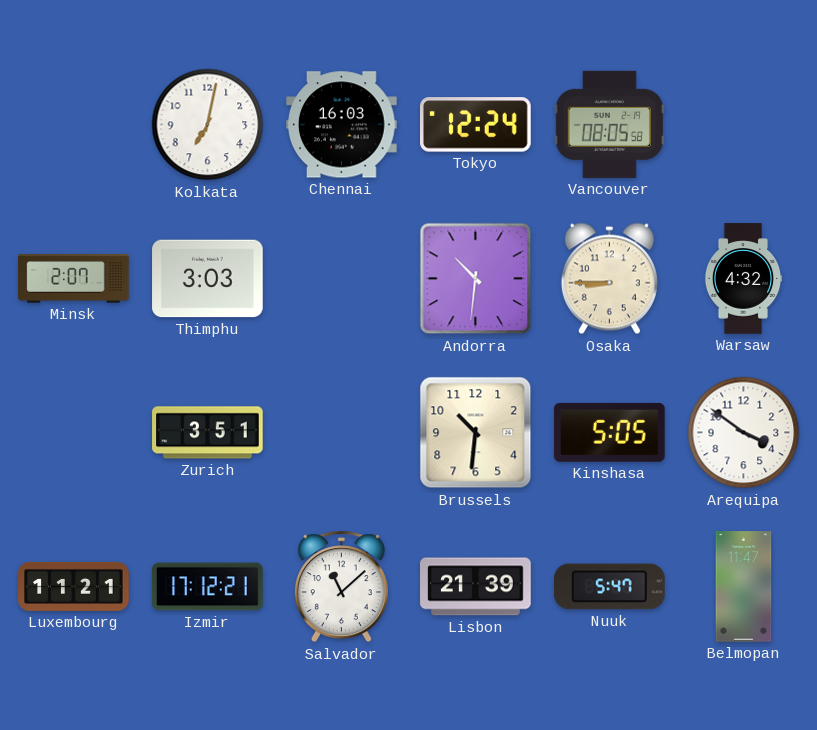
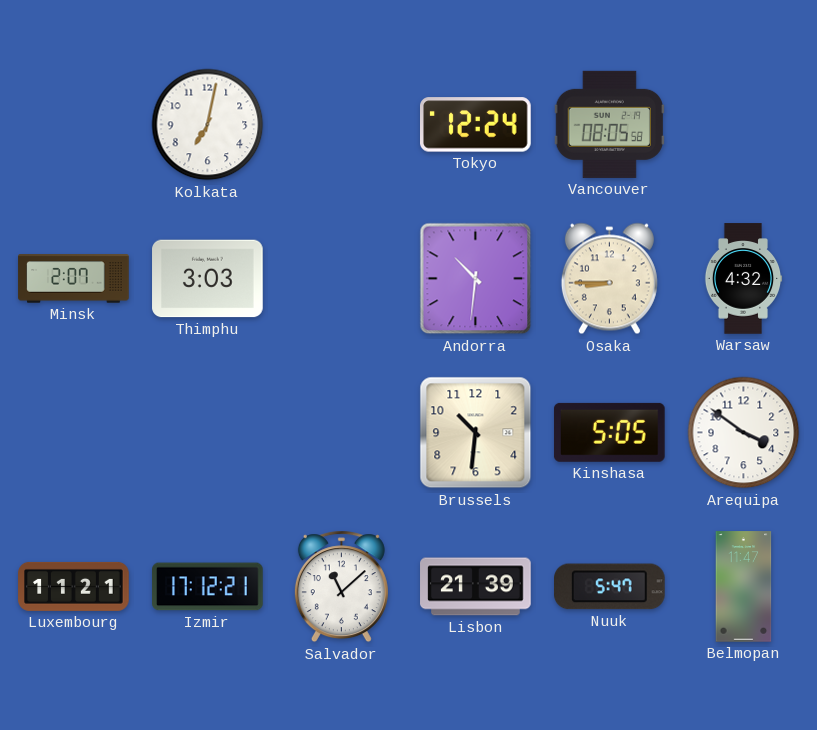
Chennai: 16:03 -> none (342, 125)
Zurich: 3:51 -> none (208, 433)
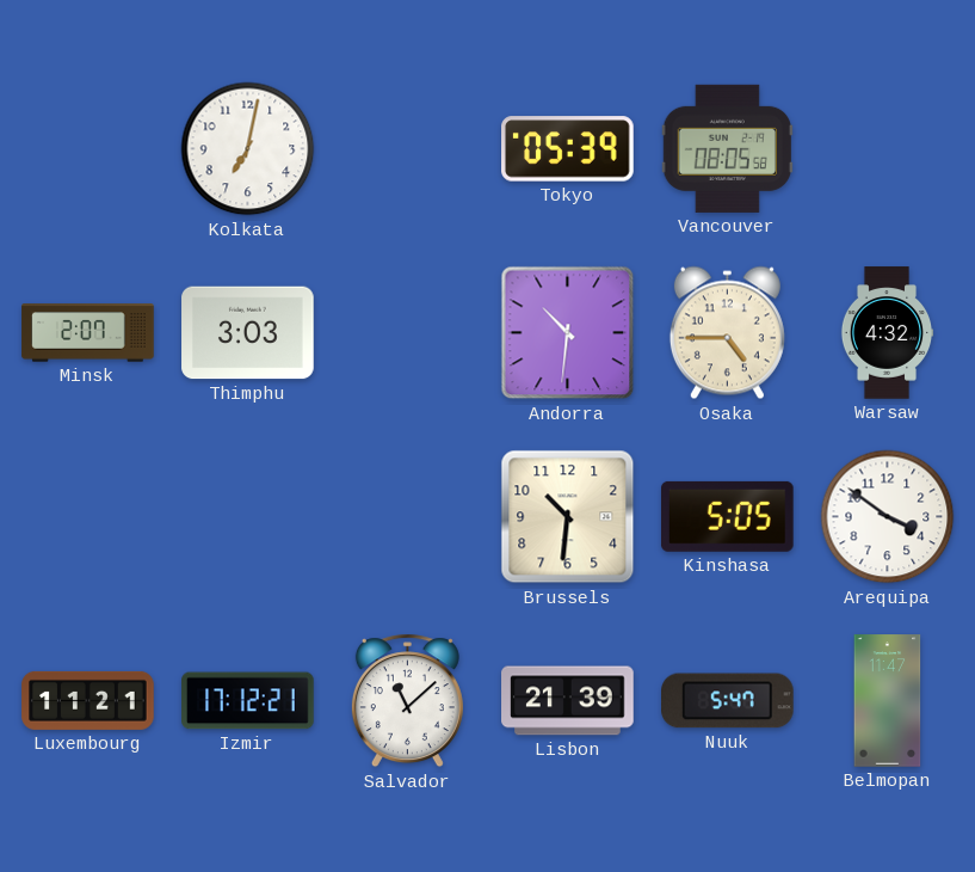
Tokyo: 12:24 -> 05:39 (568, 149)
Osaka: 8:45 -> 4:45 (727, 333)
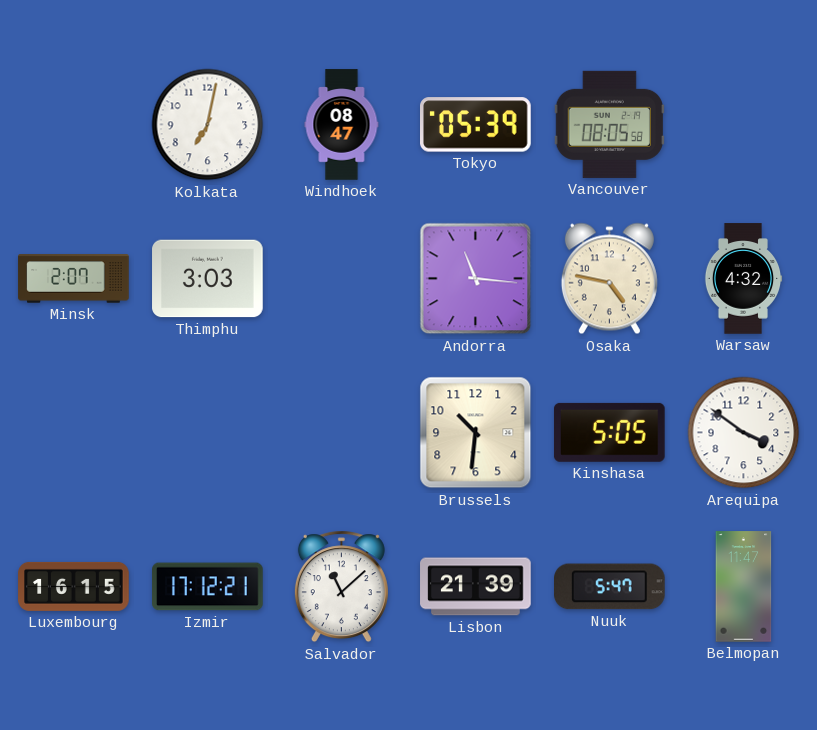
Windhoek: none -> 08:47 (342, 125)
Andorra: 10:31 -> 11:16 (476, 279)
Osaka: 4:45 -> 4:47 (609, 279)
Luxembourg: 11:21 -> 16:15 (74, 586)
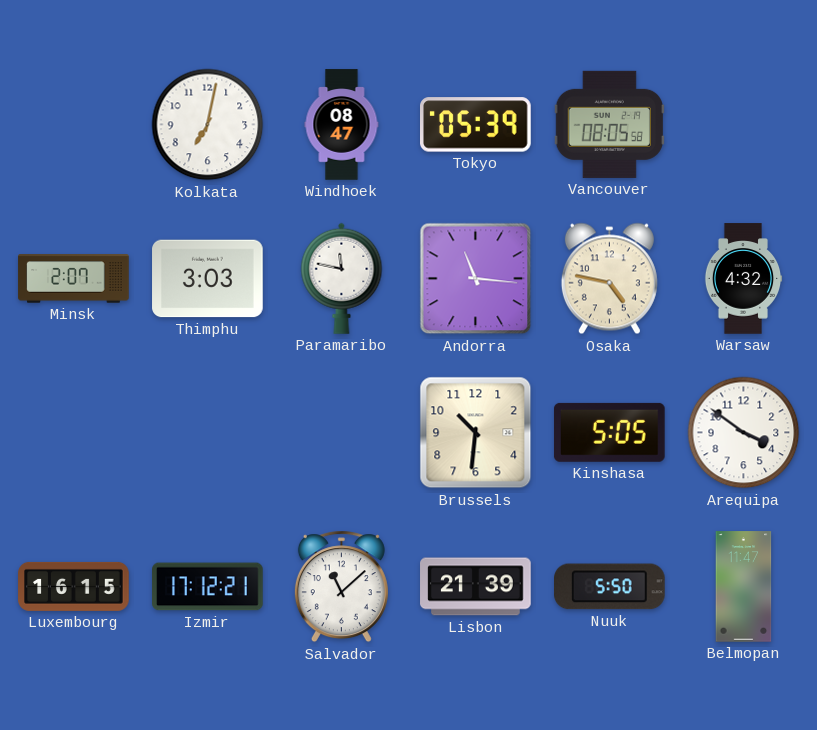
Paramaribo: none -> 11:47 (342, 278)
Nuuk: 5:47 -> 5:50 (610, 587)
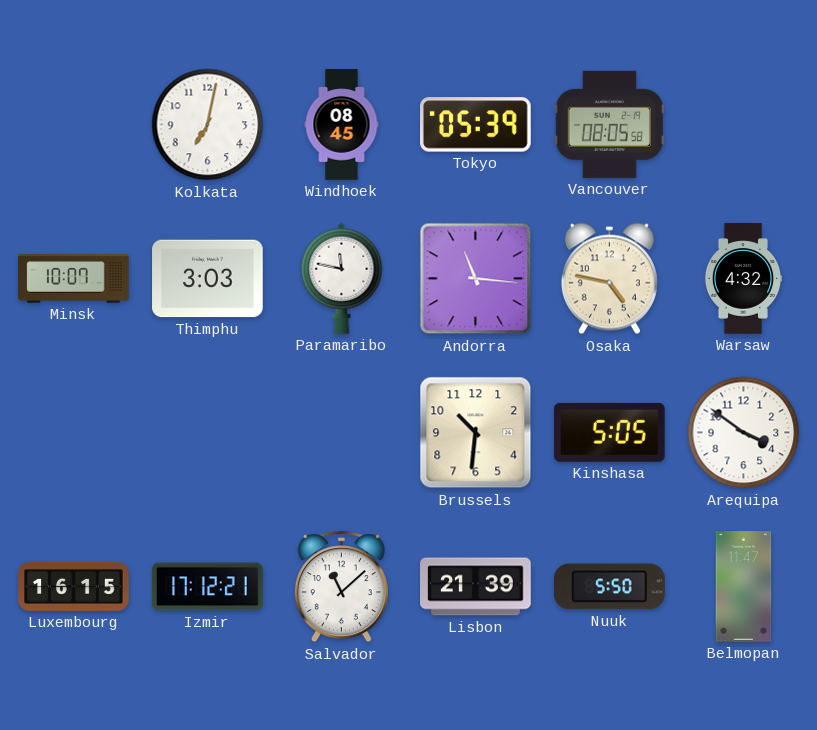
Windhoek: 08:47 -> 08:45 (342, 125)
Minsk: 2:07 -> 10:07 (74, 279)
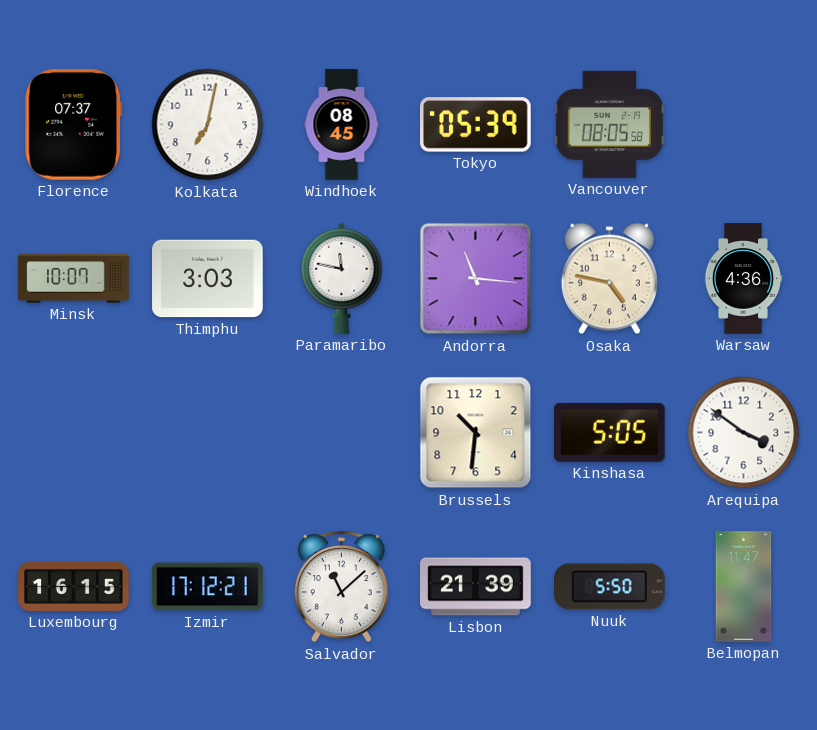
Florence: none -> 07:37 (74, 125)
Warsaw: 4:32 -> 4:36 (743, 279)
